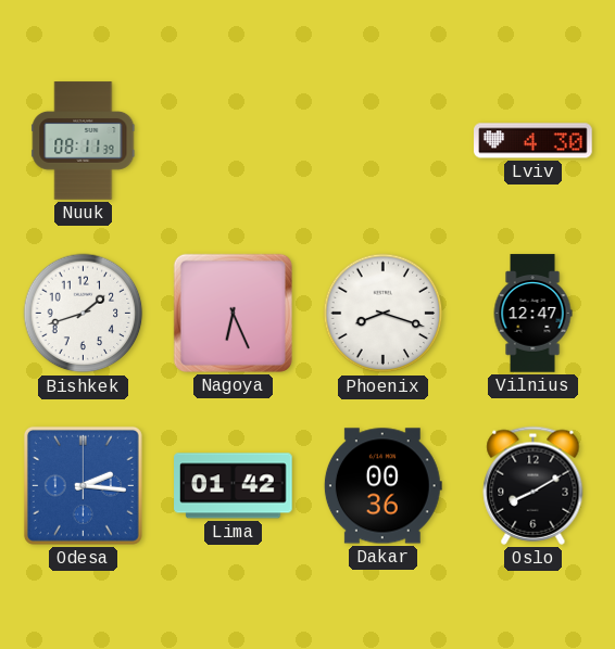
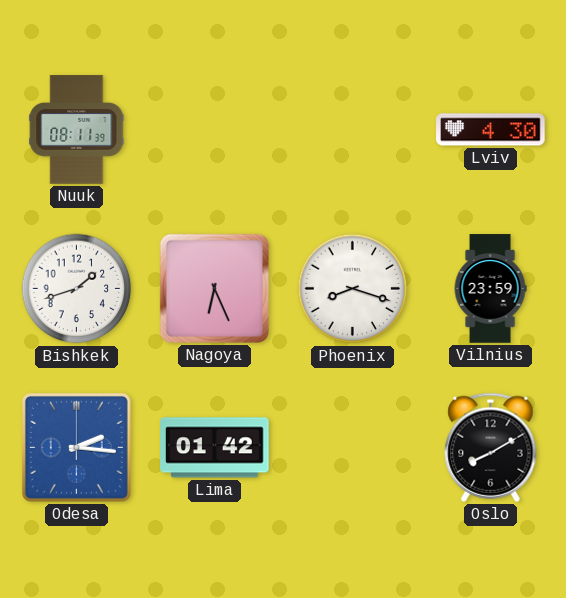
Vilnius: 12:47 -> 23:59 (490, 289)
Dakar: 00:36 -> none (382, 486)
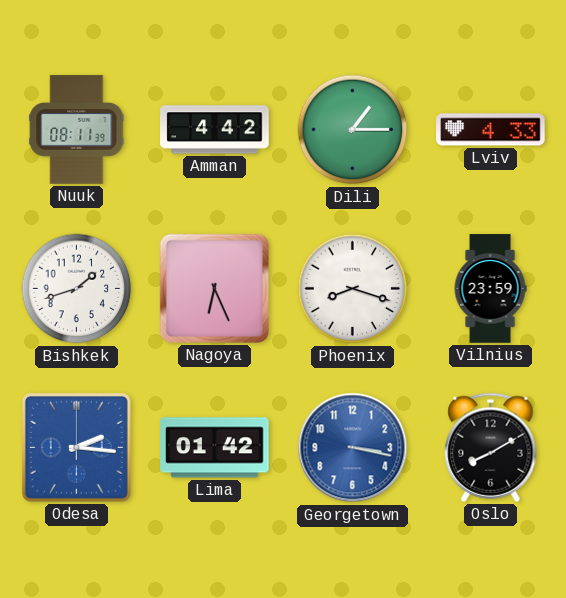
Amman: none -> 4:42 (215, 130)
Dili: none -> 1:15 (353, 130)
Lviv: 4:30 -> 4:33 (491, 130)
Georgetown: none -> 3:17 (353, 448)
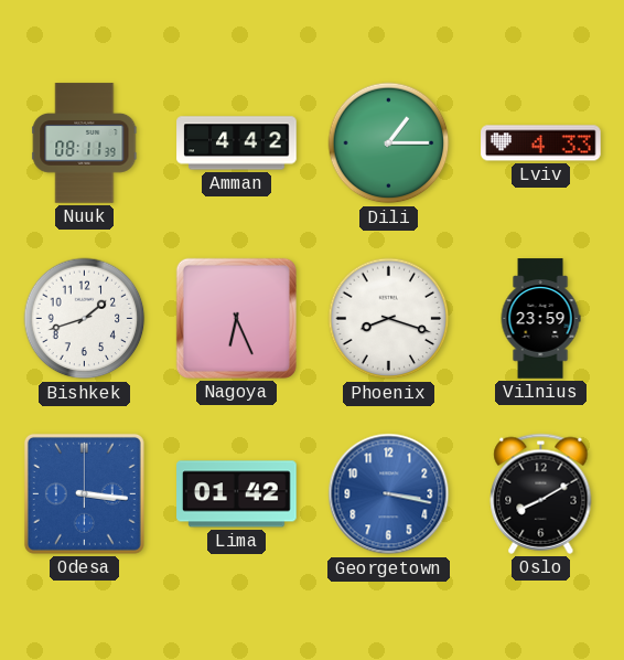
Odesa: 2:16 -> 3:16 (84, 493)
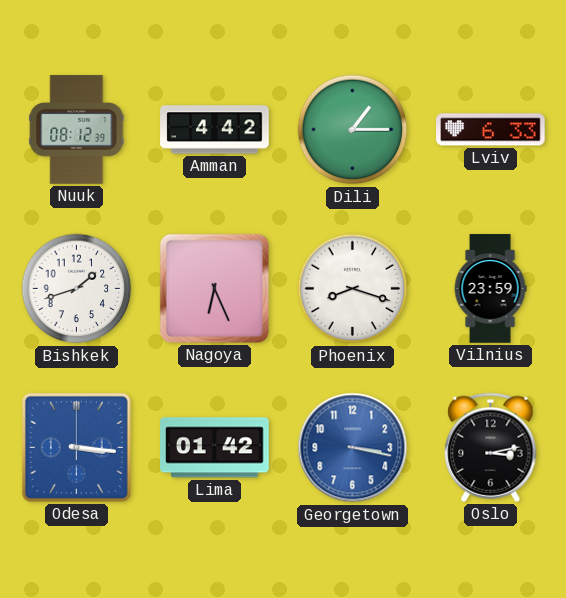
Nuuk: 08:11 -> 08:12 (77, 130)
Lviv: 4:33 -> 6:33 (491, 130)
Oslo: 8:10 -> 3:13 (491, 447)
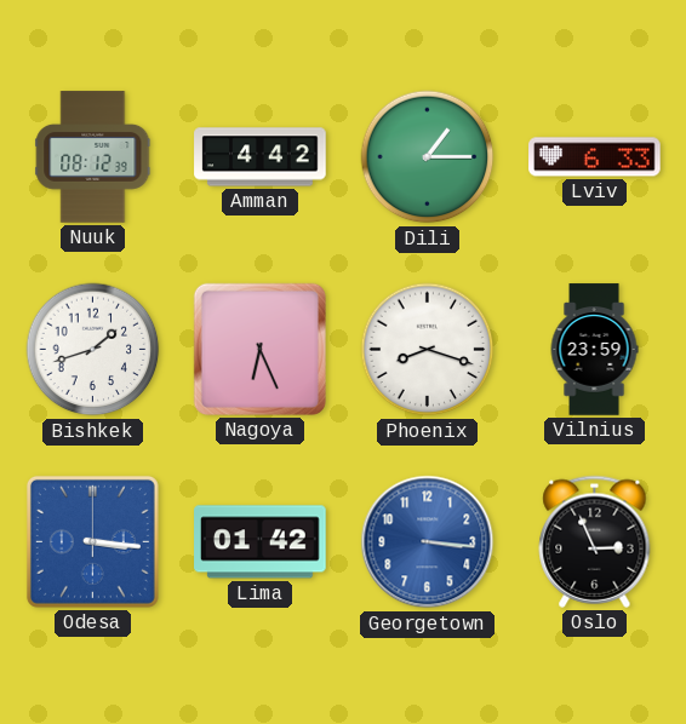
Georgetown: 3:17 -> 3:16 (428, 542)
Oslo: 3:13 -> 2:56 (595, 541)
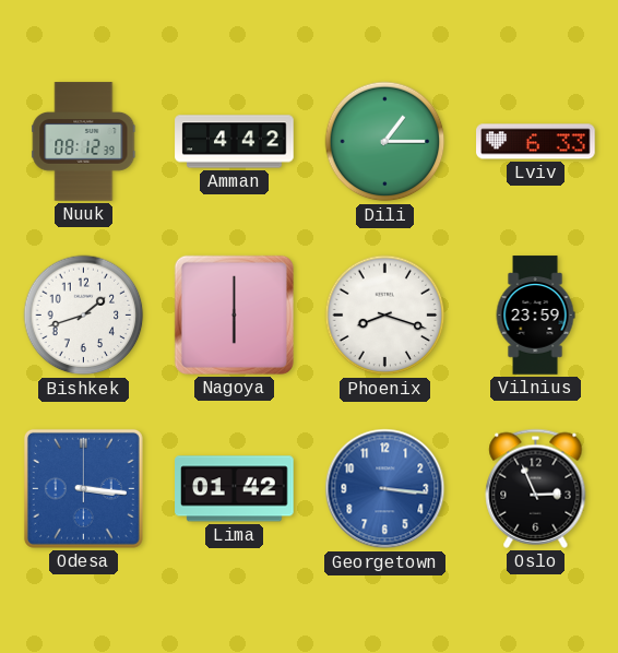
Nagoya: 6:26 -> 6:00 (234, 314)
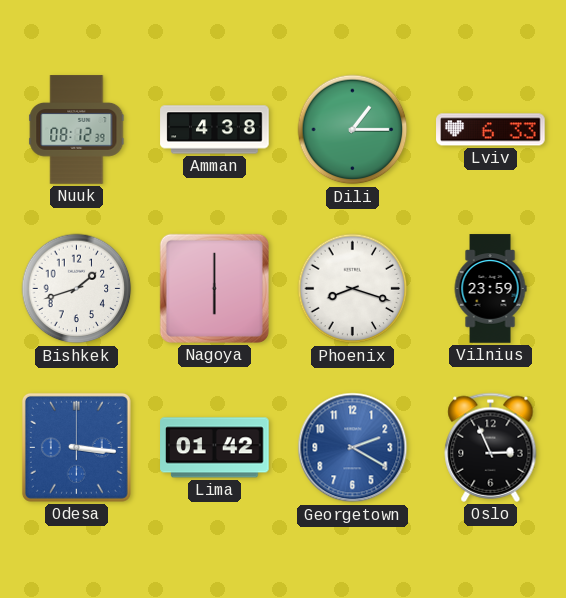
Amman: 4:42 -> 4:38 (215, 130)
Georgetown: 3:16 -> 2:20 (353, 448)
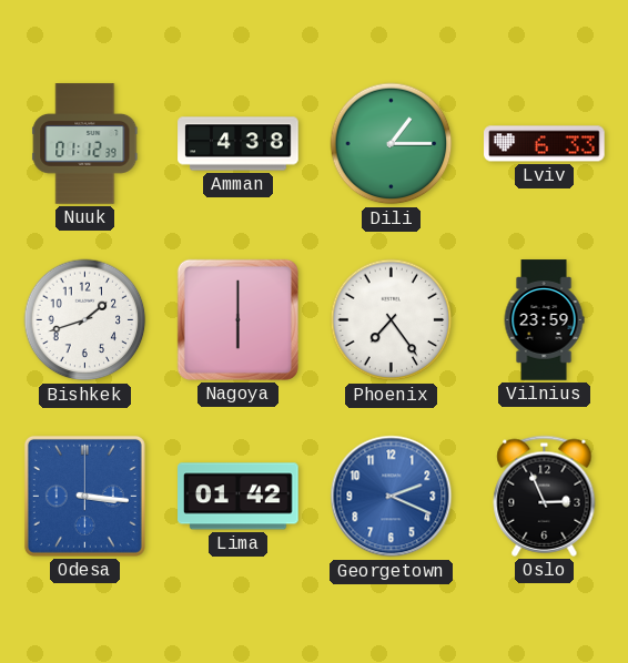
Nuuk: 08:12 -> 01:12 (85, 144)
Phoenix: 8:18 -> 7:24 (392, 320)
Georgetown: 2:20 -> 2:19 (392, 497)
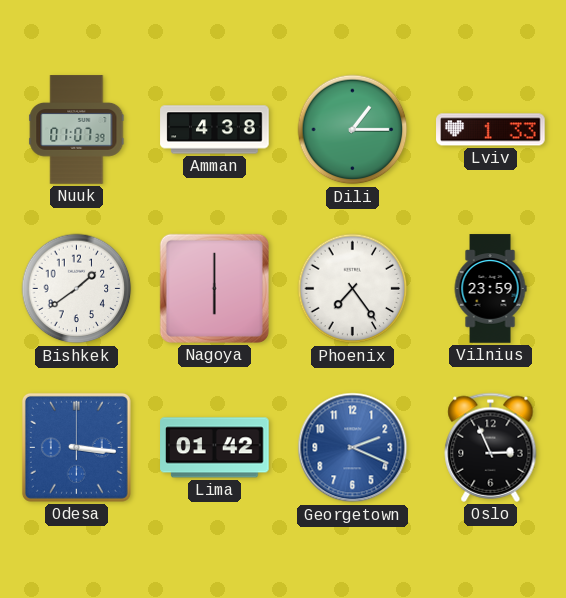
Nuuk: 01:12 -> 01:07 (77, 130)
Lviv: 6:33 -> 1:33 (491, 130)
Bishkek: 1:42 -> 1:39 (77, 289)
